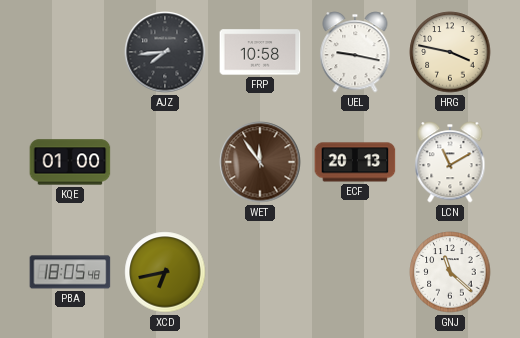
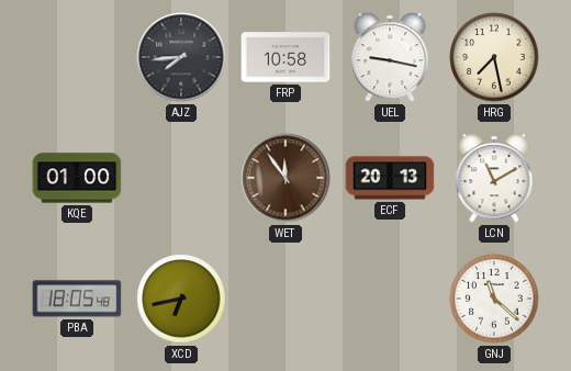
HRG: 3:47 -> 7:28 (494, 57)
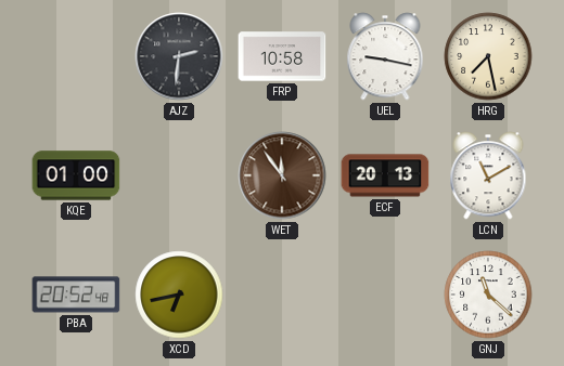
AJZ: 7:44 -> 2:31 (179, 56)
PBA: 18:05 -> 20:52 (76, 295)
